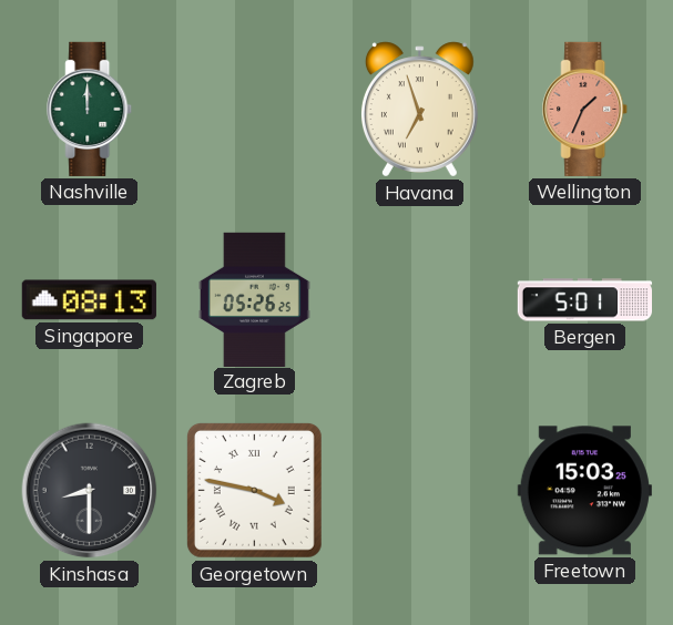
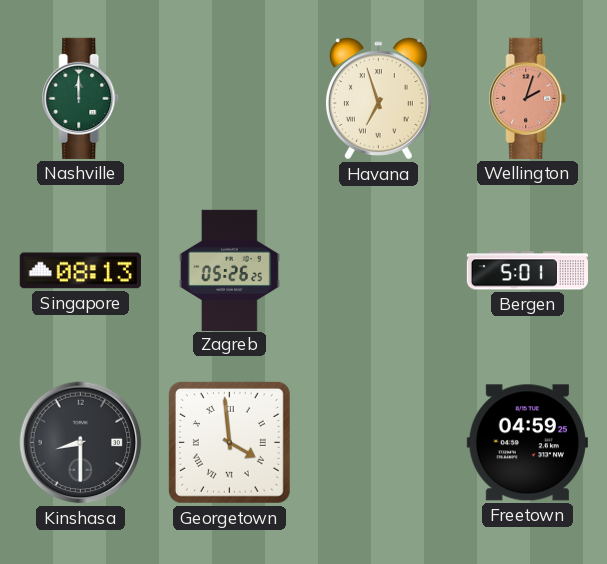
Wellington: 1:34 -> 2:03 (528, 98)
Georgetown: 3:47 -> 3:59 (229, 442)
Freetown: 15:03 -> 04:59 (527, 443)
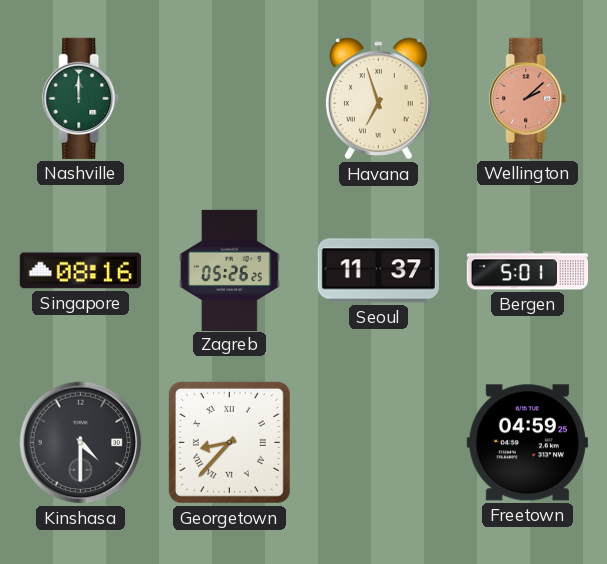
Wellington: 2:03 -> 2:08 (528, 98)
Singapore: 08:13 -> 08:16 (80, 271)
Seoul: none -> 11:37 (378, 271)
Kinshasa: 8:30 -> 4:30 (81, 443)
Georgetown: 3:59 -> 8:37 (229, 442)
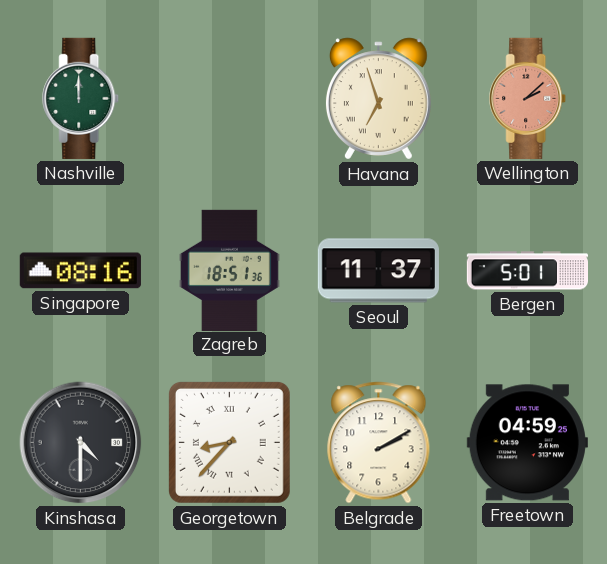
Zagreb: 05:26 -> 18:51 (229, 270)
Belgrade: none -> 2:10 (379, 443)
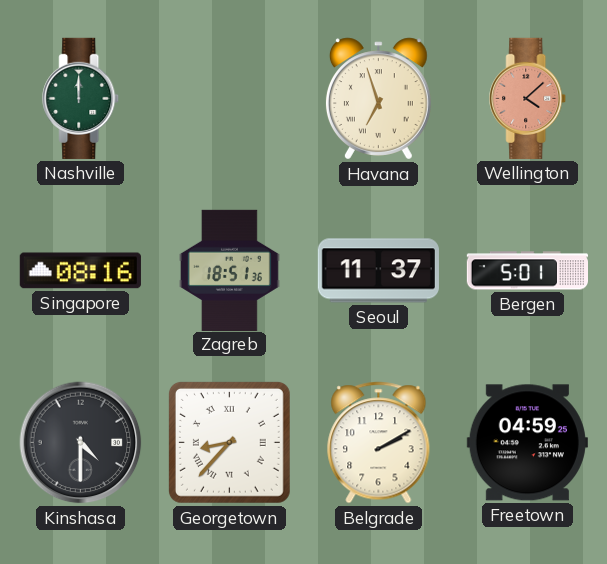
Wellington: 2:08 -> 4:08 (528, 98)
